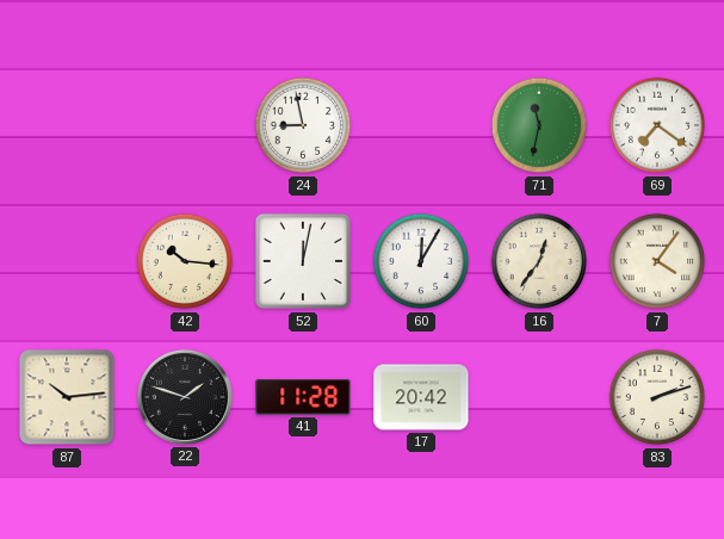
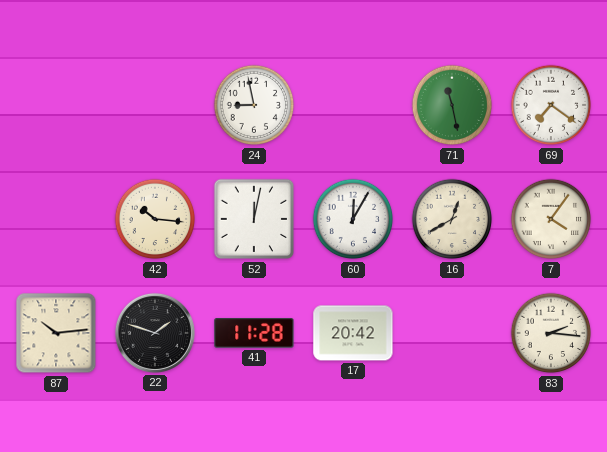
71: 11:32 -> 11:28 (452, 105)
16: 12:36 -> 12:40 (452, 219)
83: 2:12 -> 2:16 (551, 333)
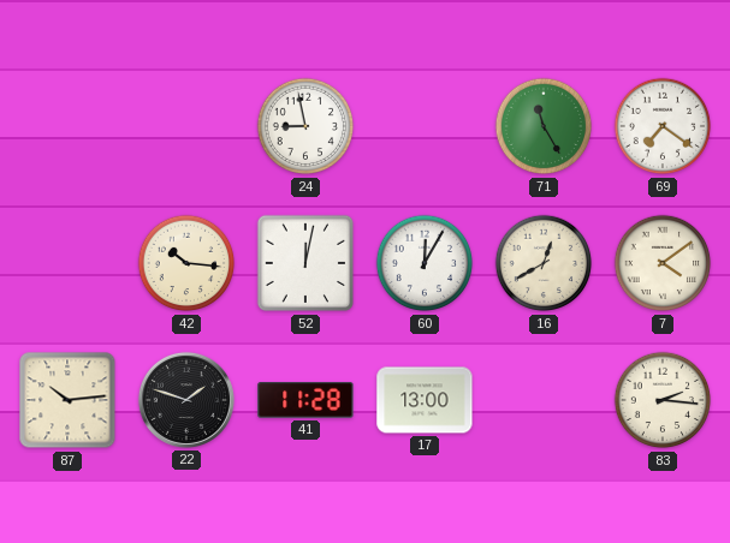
71: 11:28 -> 11:25 (544, 126)
7: 4:06 -> 4:09 (663, 263)
17: 20:42 -> 13:00 (425, 400)
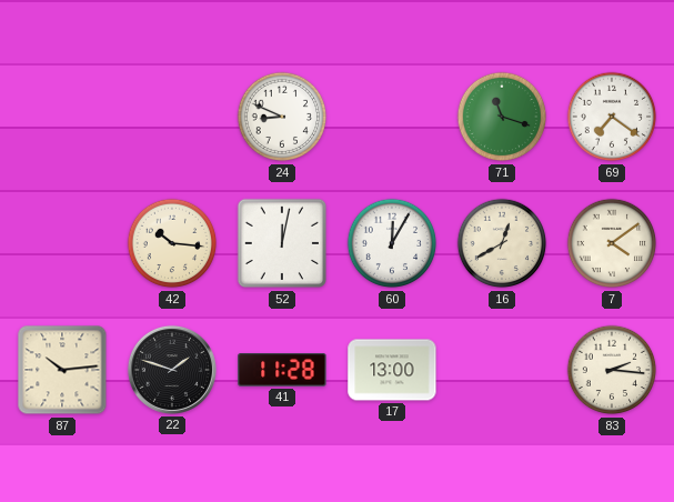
24: 8:58 -> 8:49 (282, 117)
71: 11:25 -> 11:18 (502, 117)
